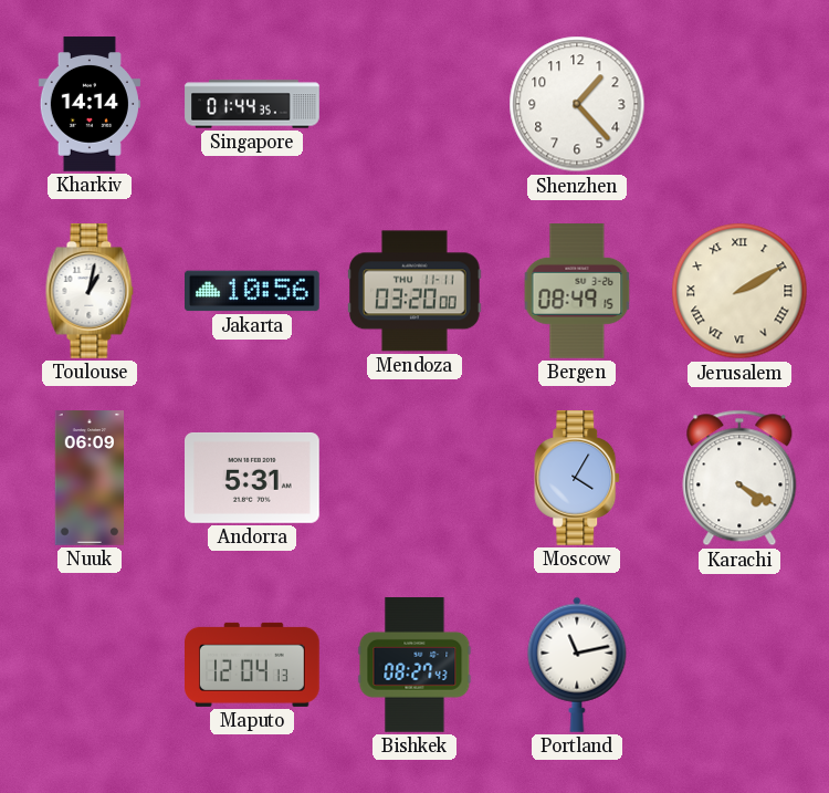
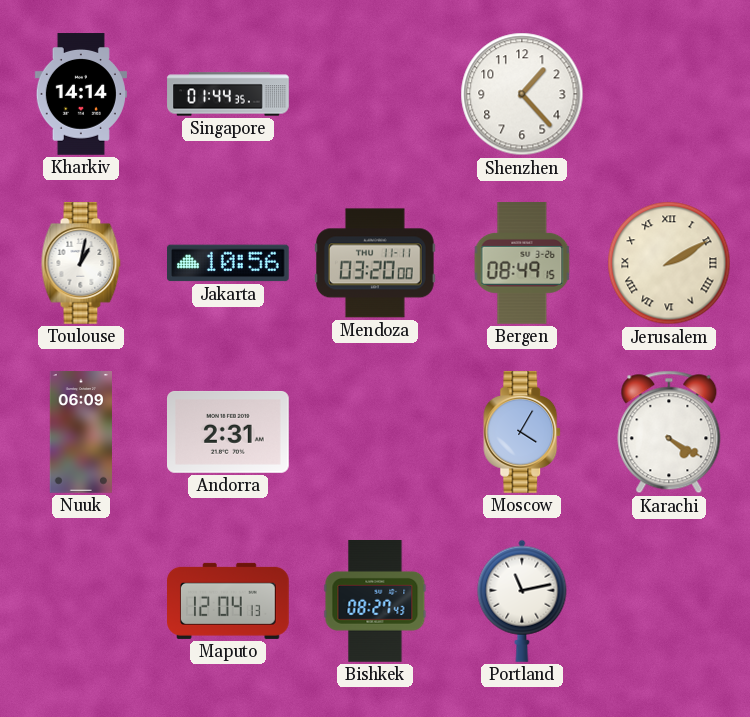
Andorra: 5:31 -> 2:31 (229, 432)
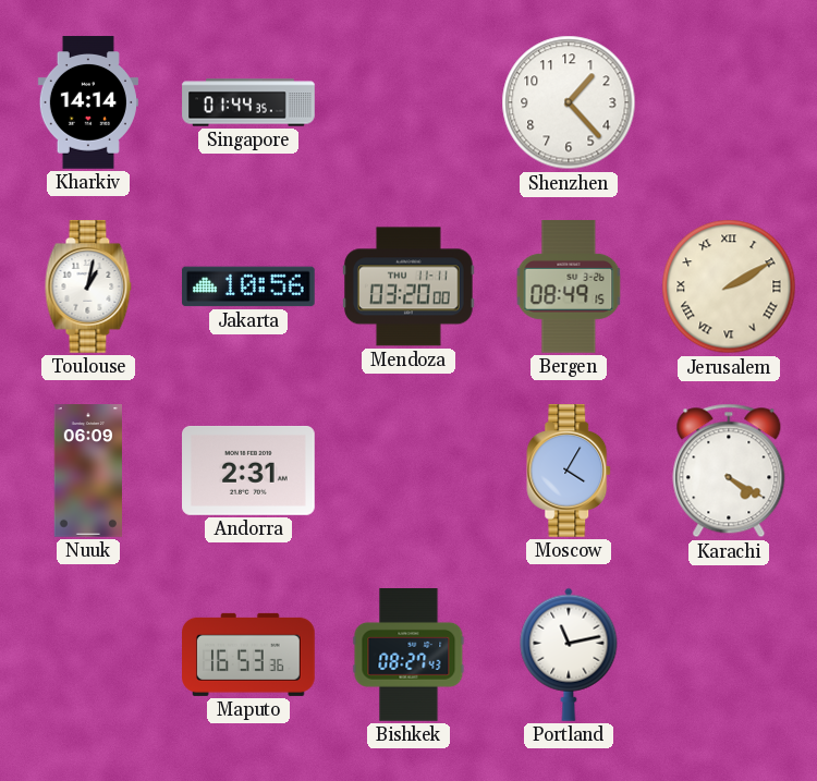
Maputo: 12:04 -> 16:53 (249, 655)
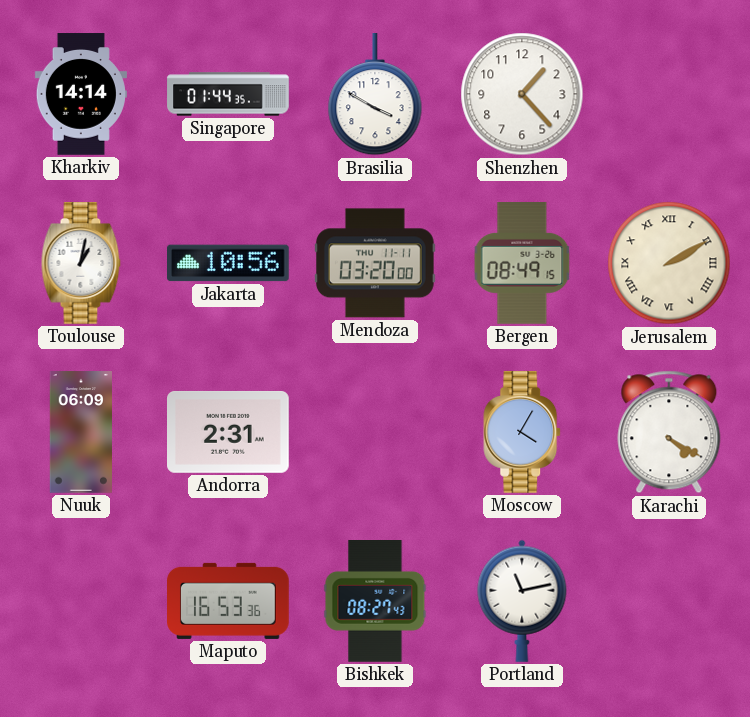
Brasilia: none -> 3:50 (375, 95)
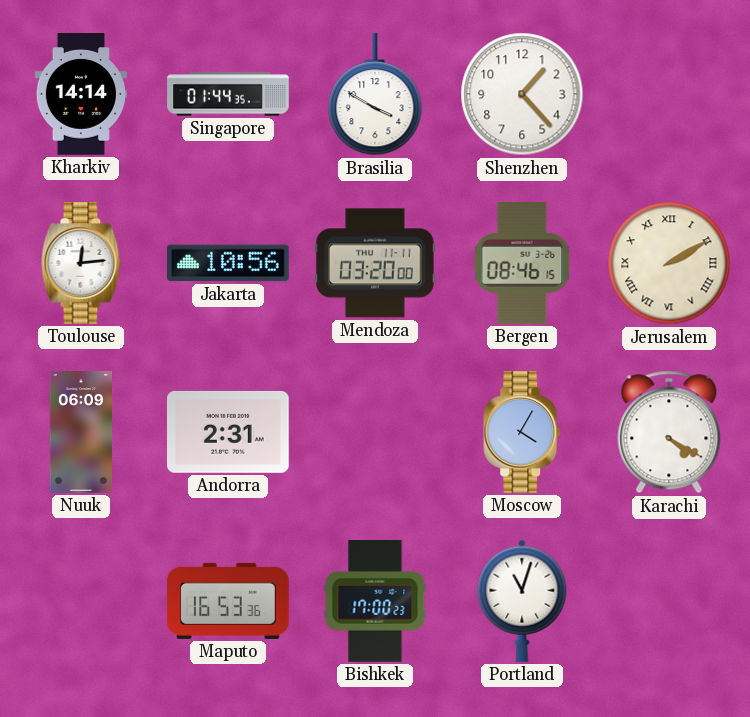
Toulouse: 1:02 -> 12:14 (81, 264)
Bergen: 08:49 -> 08:46 (522, 264)
Bishkek: 08:27 -> 17:00 (375, 602)
Portland: 11:13 -> 11:03 (522, 601)
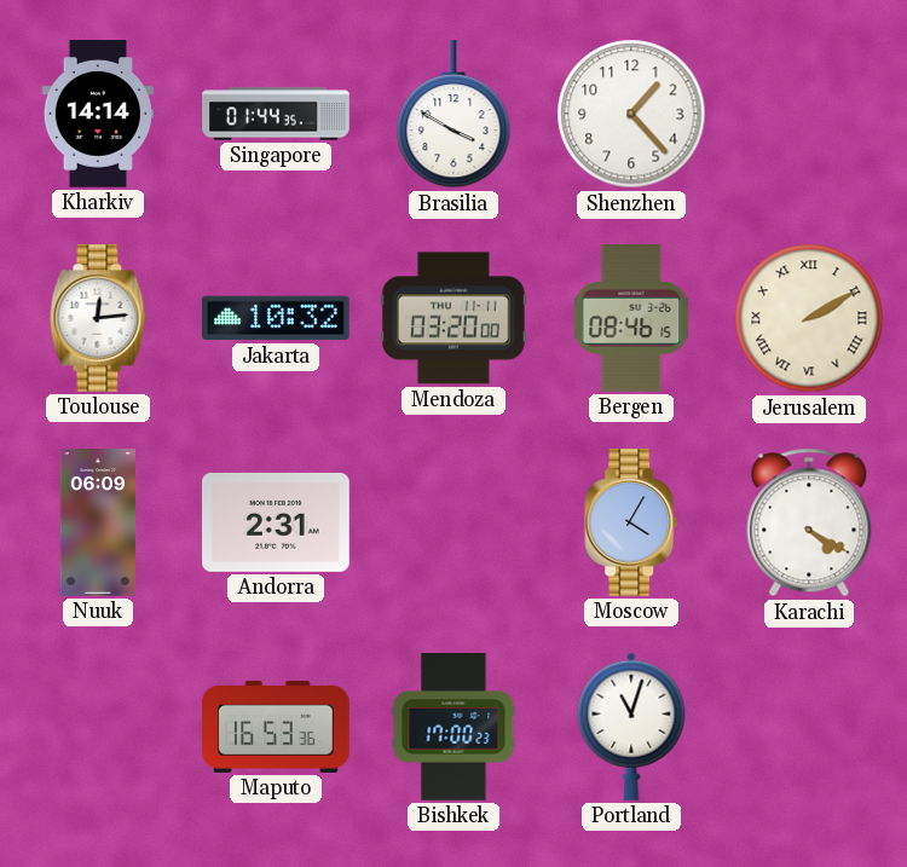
Jakarta: 10:56 -> 10:32 (277, 318)
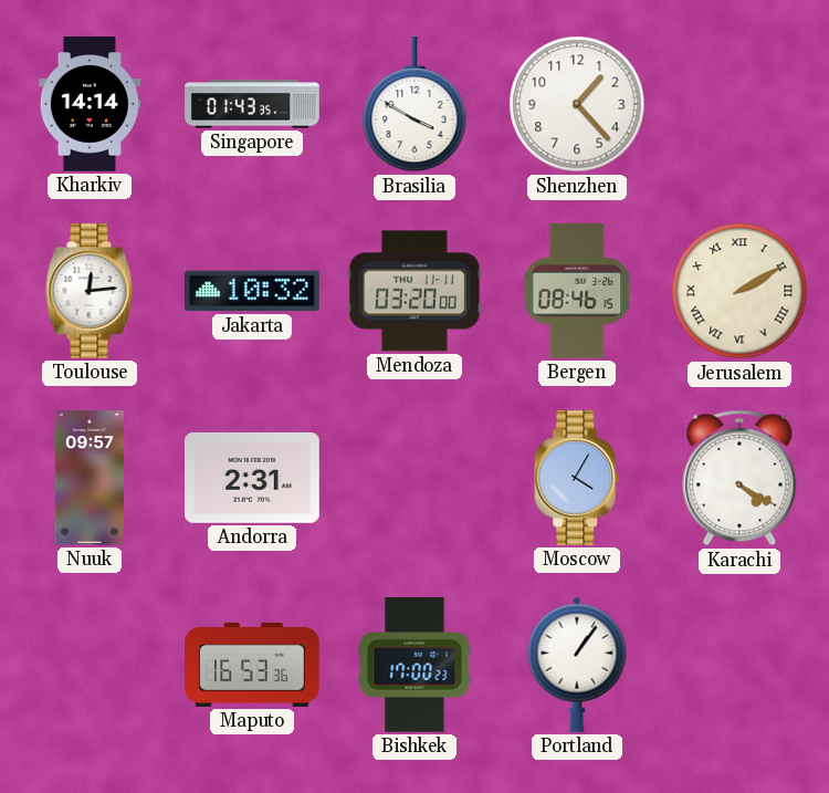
Singapore: 01:44 -> 01:43 (252, 104)
Nuuk: 06:09 -> 09:57 (88, 478)
Portland: 11:03 -> 1:06 (577, 665)
